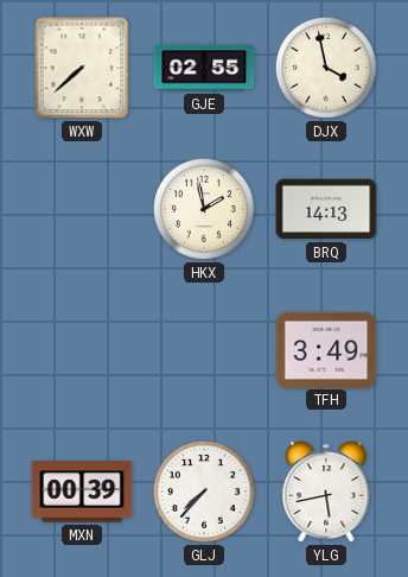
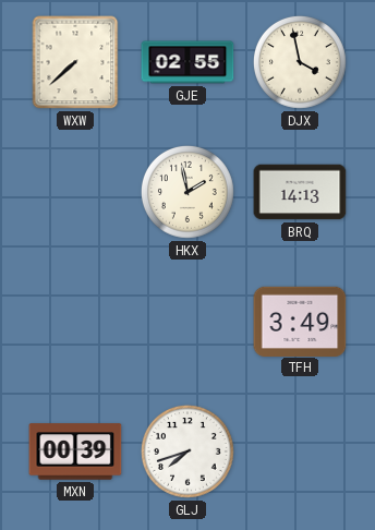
GLJ: 7:37 -> 7:42 (187, 451)
YLG: 5:43 -> none (326, 492)
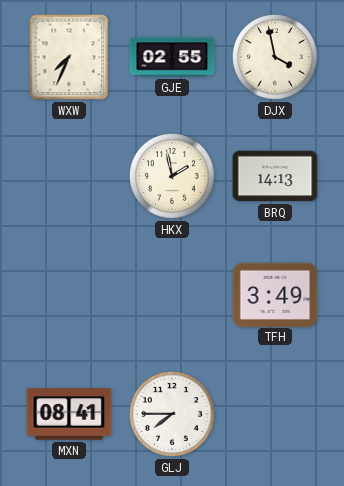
WXW: 7:38 -> 7:34 (69, 57)
MXN: 00:39 -> 08:41 (69, 414)
GLJ: 7:42 -> 7:45 (172, 414)
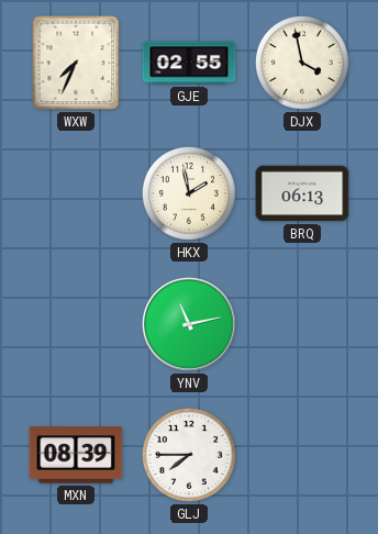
BRQ: 14:13 -> 06:13 (302, 193)
YNV: none -> 11:13 (189, 324)
TFH: 3:49 -> none (275, 294)
MXN: 08:41 -> 08:39 (76, 455)
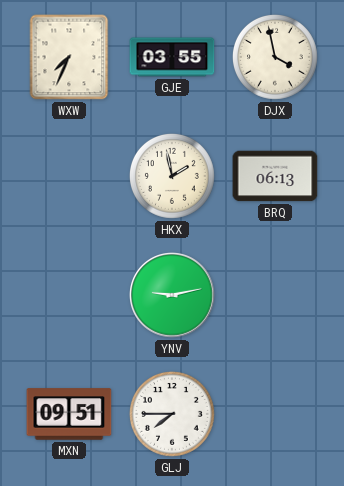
GJE: 02:55 -> 03:55 (172, 57)
YNV: 11:13 -> 9:13 (172, 295)
MXN: 08:39 -> 09:51 (69, 414)
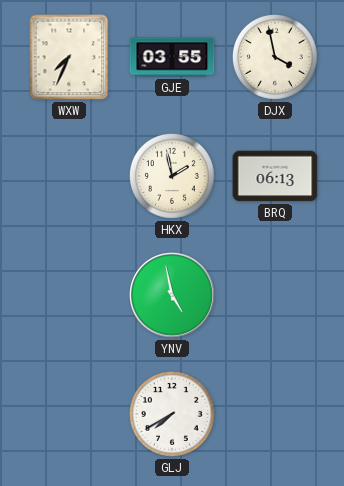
YNV: 9:13 -> 4:58 (172, 295)
MXN: 09:51 -> none (69, 414)
GLJ: 7:45 -> 7:40 (172, 414)
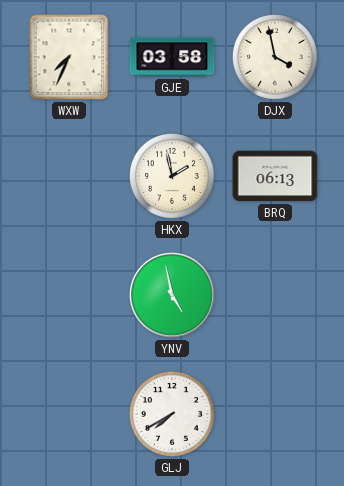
GJE: 03:55 -> 03:58 (172, 57)
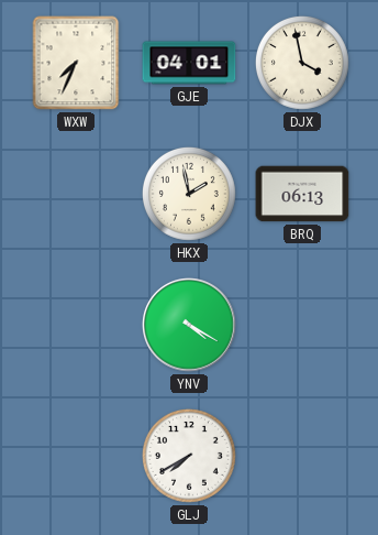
GJE: 03:58 -> 04:01 (189, 63)
YNV: 4:58 -> 4:20 (189, 325)
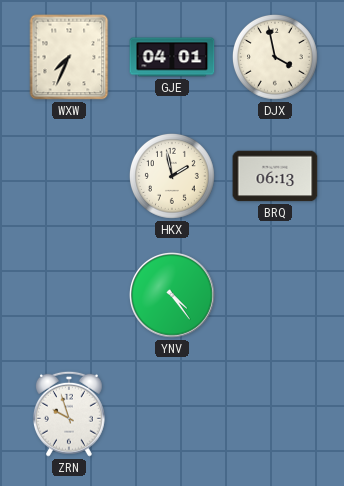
YNV: 4:20 -> 4:24 (172, 295)
ZRN: none -> 9:57 (69, 414)
GLJ: 7:40 -> none (189, 456)
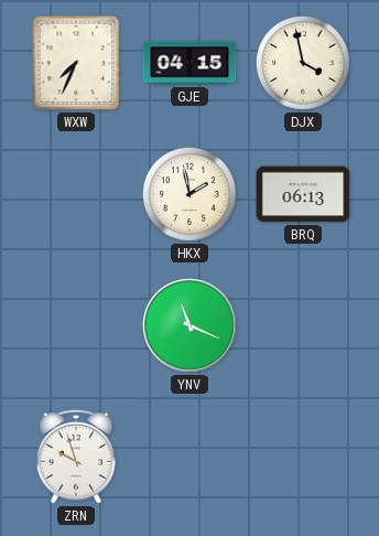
GJE: 04:01 -> 04:15 (189, 63)
YNV: 4:24 -> 11:19 (189, 325)
